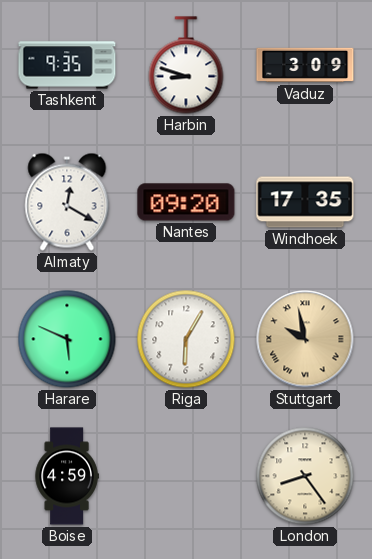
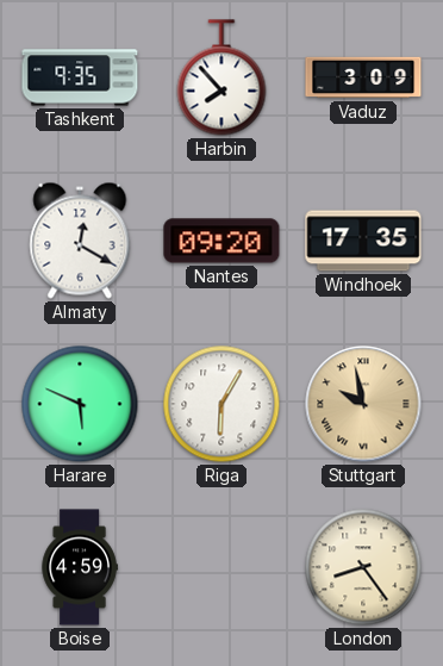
Harbin: 8:48 -> 7:53 (221, 77)
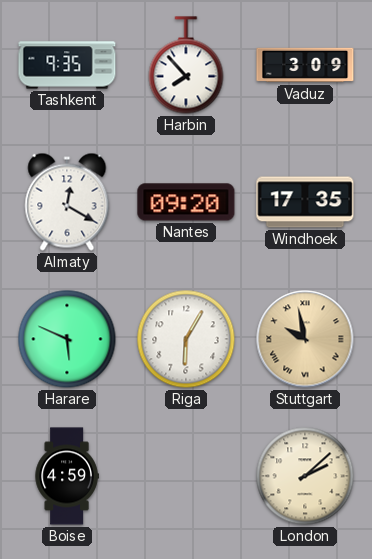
London: 8:24 -> 2:08 (305, 476)
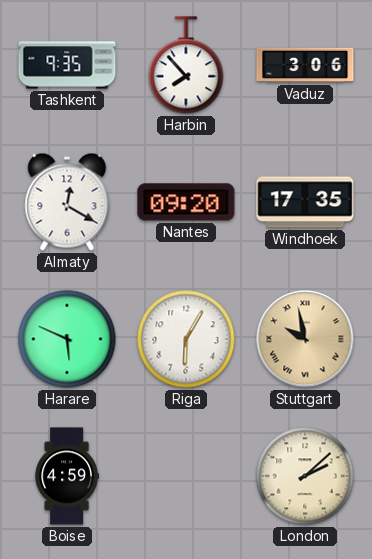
Vaduz: 3:09 -> 3:06 (305, 65)
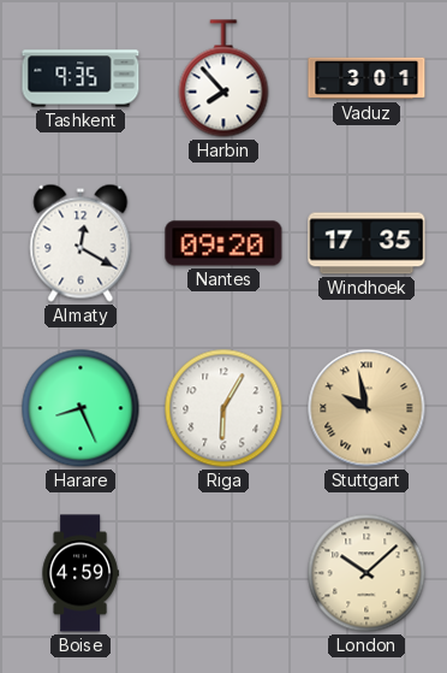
Vaduz: 3:06 -> 3:01 (366, 78)
Harare: 5:49 -> 8:26 (81, 408)
London: 2:08 -> 10:08 (366, 573)
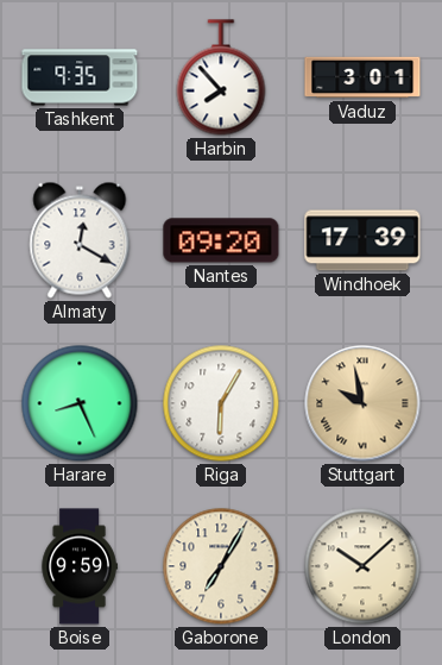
Windhoek: 17:35 -> 17:39 (362, 240)
Boise: 4:59 -> 9:59 (80, 566)
Gaborone: none -> 7:05 (221, 566)
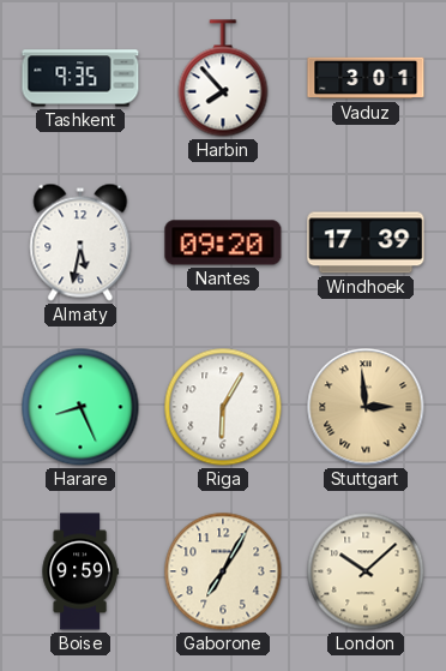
Almaty: 12:20 -> 5:32 (80, 242)
Stuttgart: 9:58 -> 2:59 (366, 407)
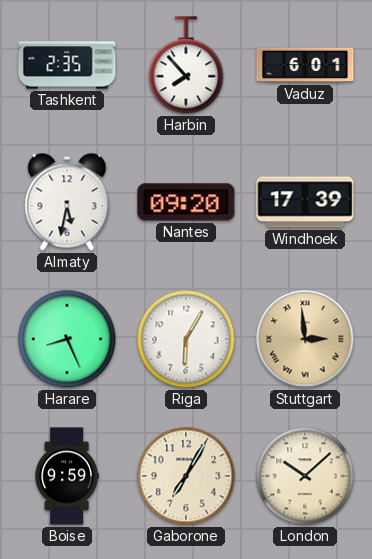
Tashkent: 9:35 -> 2:35 (67, 65)
Vaduz: 3:01 -> 6:01 (305, 65)
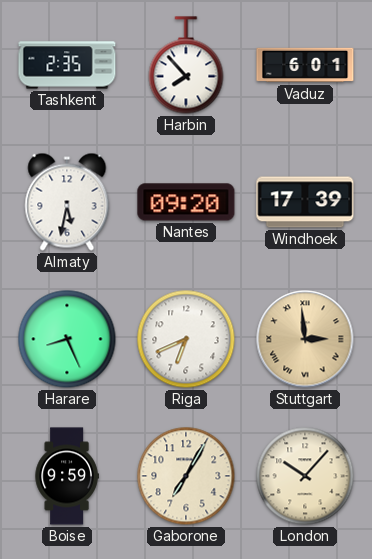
Riga: 6:05 -> 6:41 (186, 339)
London: 10:08 -> 10:07 (305, 476)
